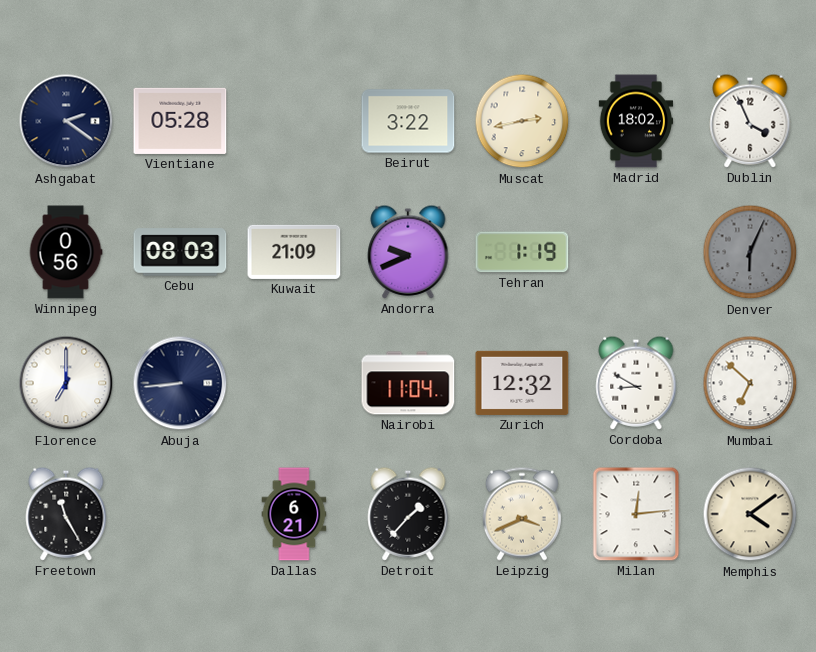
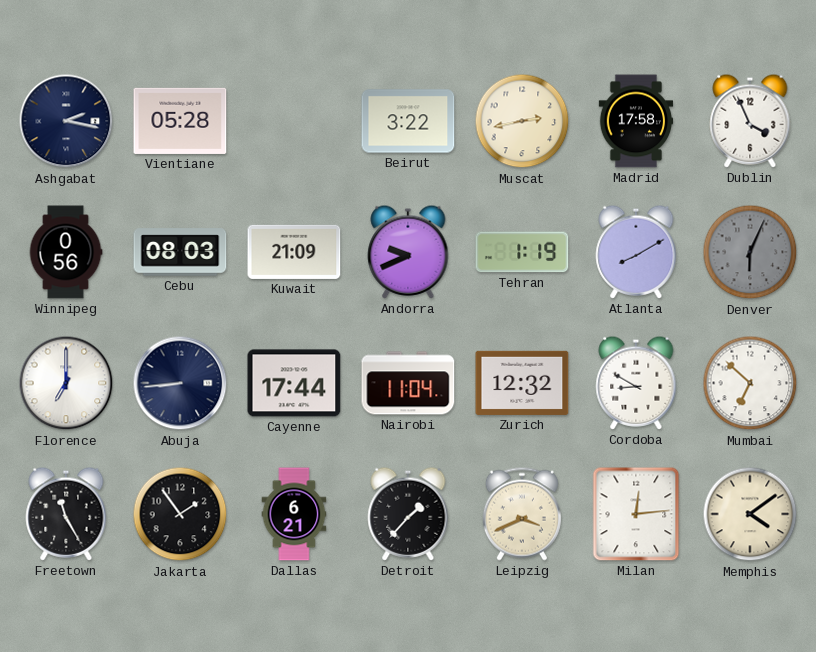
Ashgabat: 2:21 -> 2:17 (66, 121)
Madrid: 18:02 -> 17:58 (636, 121)
Atlanta: none -> 8:10 (636, 252)
Cayenne: none -> 17:44 (294, 383)
Jakarta: none -> 1:54 (180, 514)
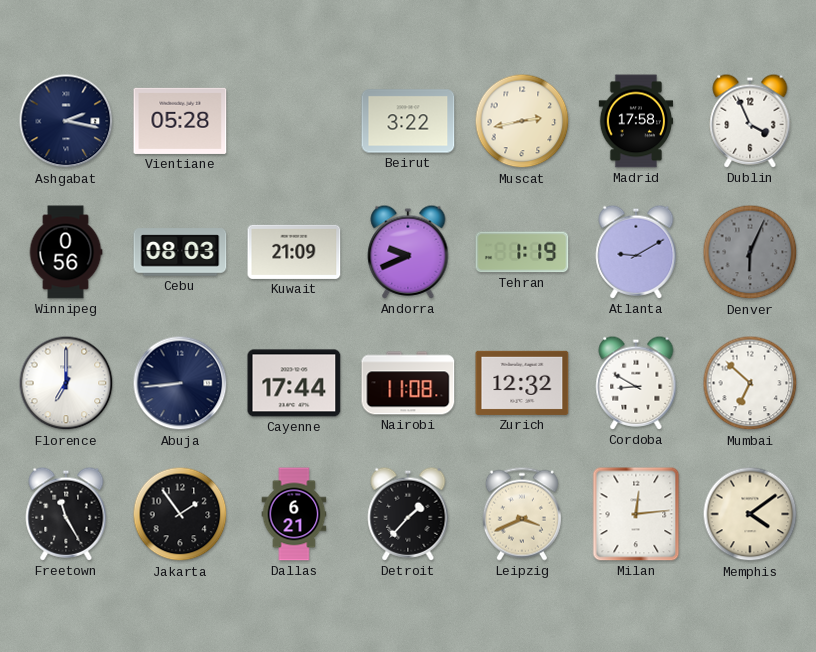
Atlanta: 8:10 -> 9:10 (636, 252)
Nairobi: 11:04 -> 11:08 (408, 383)
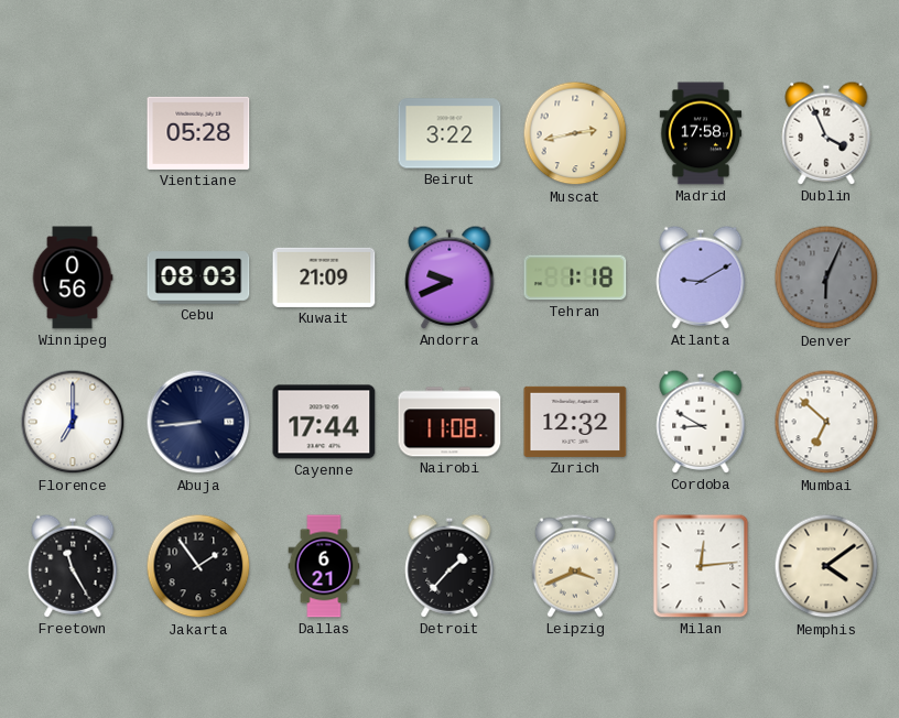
Ashgabat: 2:17 -> none (66, 121)
Tehran: 1:19 -> 1:18 (575, 278)
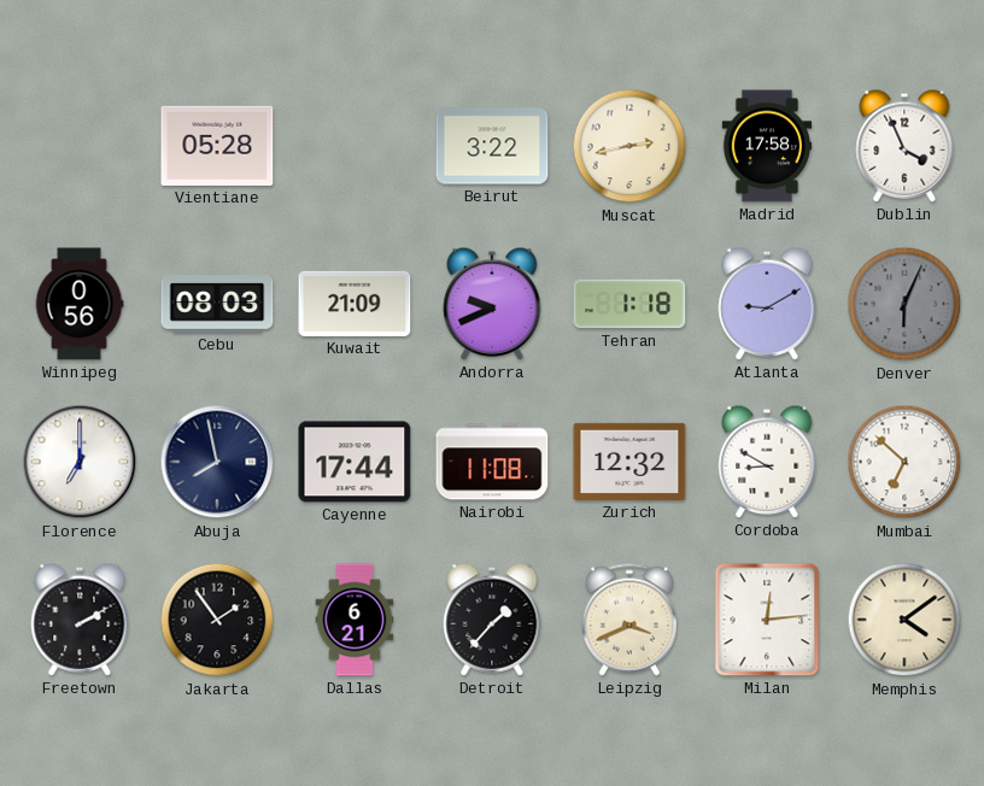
Abuja: 8:44 -> 7:58 (217, 462)
Freetown: 11:25 -> 2:10 (80, 620)
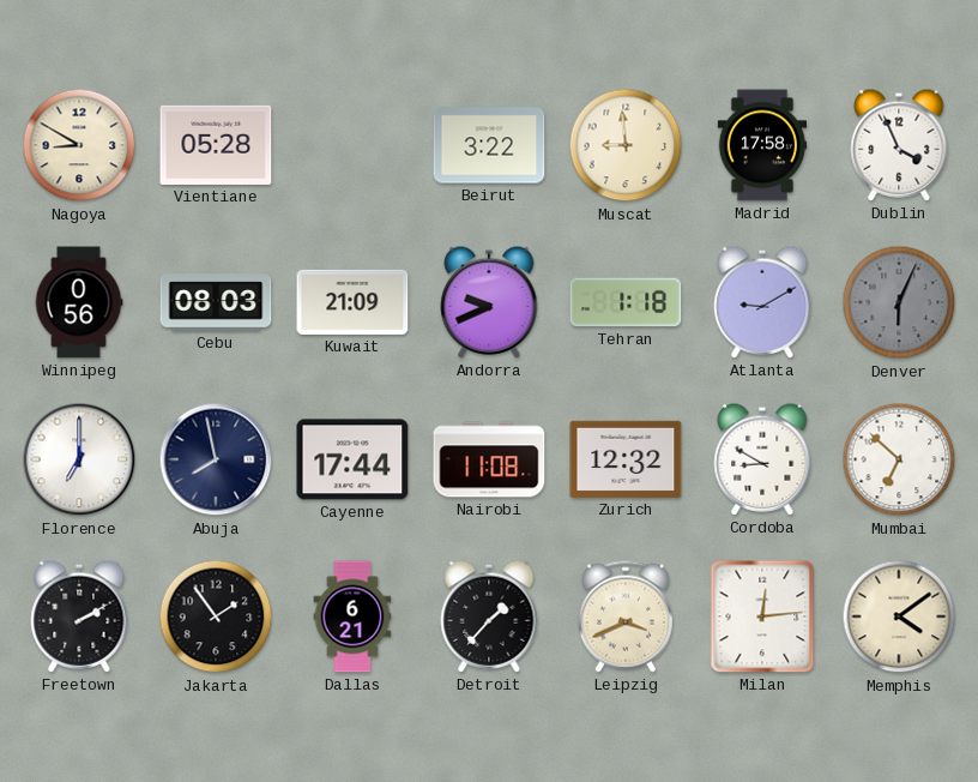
Nagoya: none -> 8:50 (79, 145)
Muscat: 2:43 -> 8:59 (626, 145)
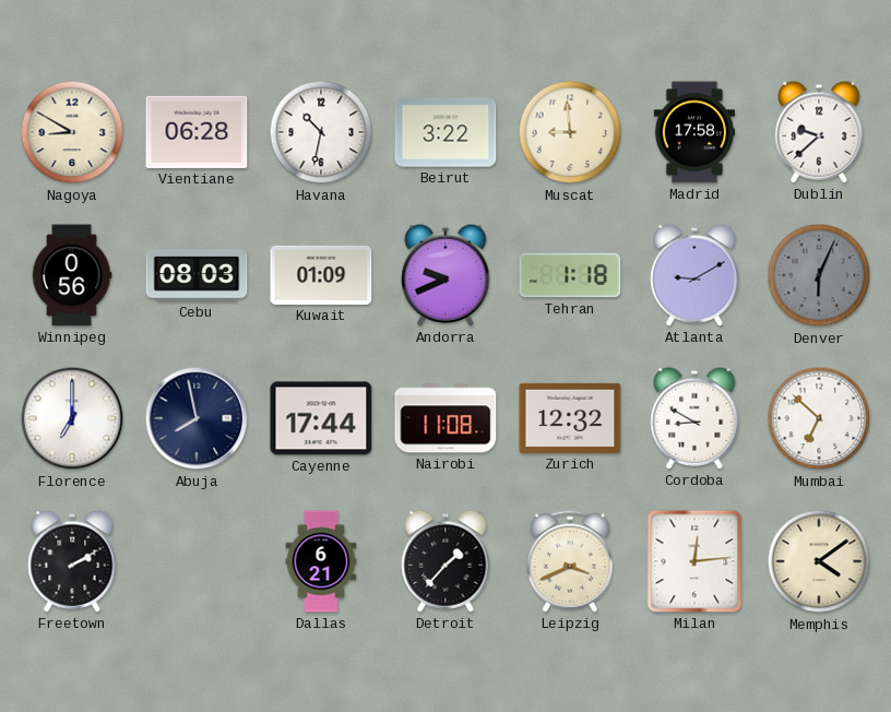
Vientiane: 05:28 -> 06:28 (197, 132)
Havana: none -> 10:32 (321, 132)
Dublin: 3:56 -> 9:38 (819, 132)
Kuwait: 21:09 -> 01:09 (321, 275)
Jakarta: 1:54 -> none (216, 616)
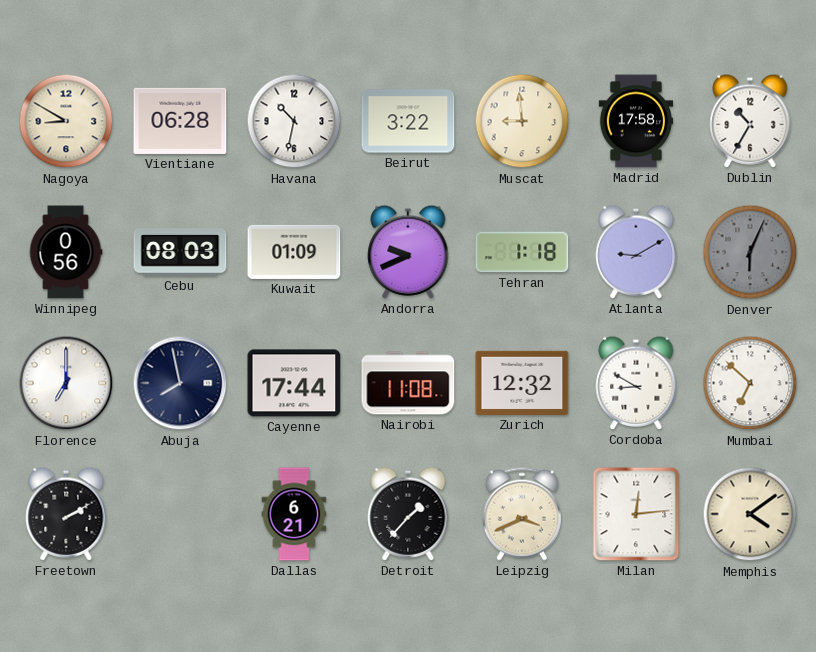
Dublin: 9:38 -> 10:35 (750, 121)
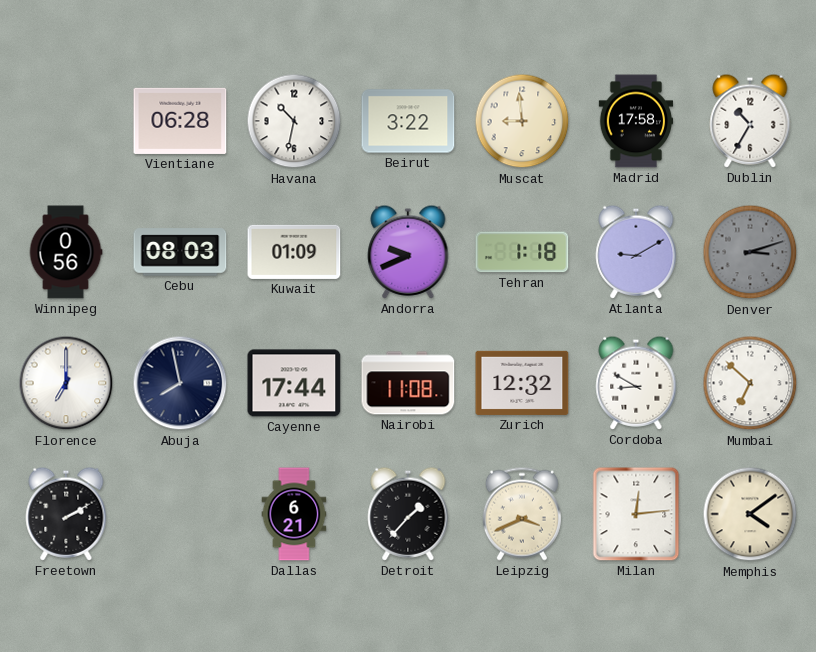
Nagoya: 8:50 -> none (66, 121)
Denver: 6:04 -> 3:12 (750, 252)
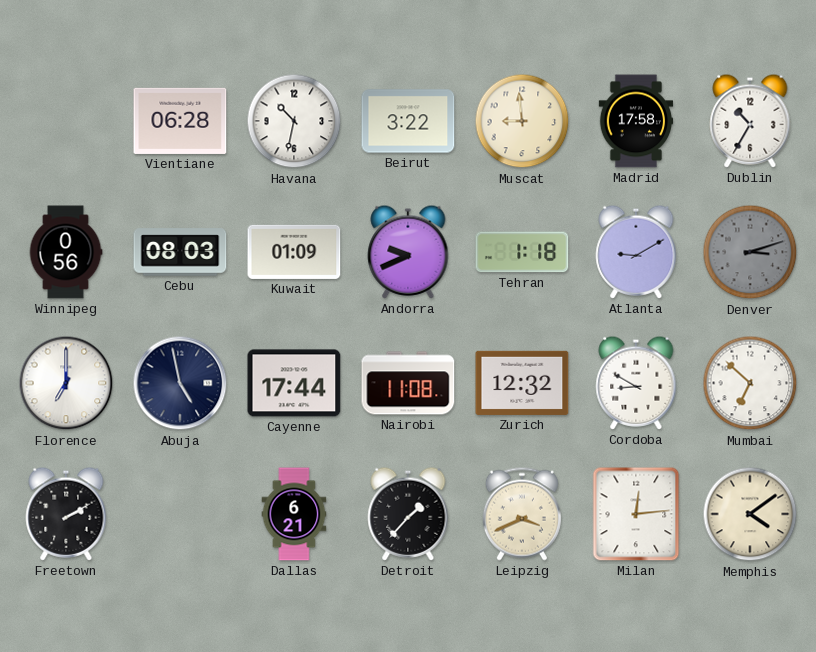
Abuja: 7:58 -> 4:58 (180, 383)
